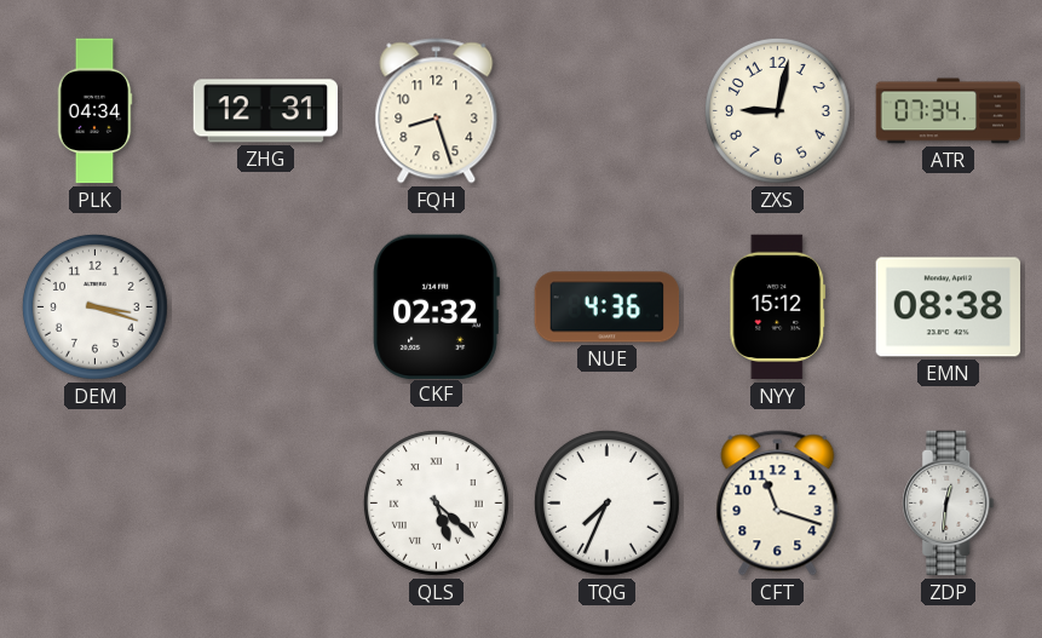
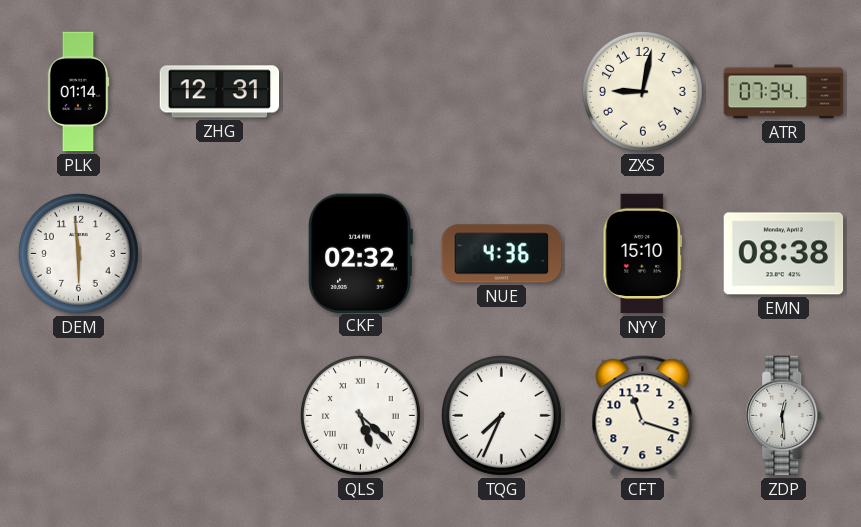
PLK: 04:34 -> 01:14 (78, 92)
FQH: 8:27 -> none (437, 111)
DEM: 3:18 -> 5:59 (79, 254)
NYY: 15:12 -> 15:10 (643, 254)
ZDP: 12:31 -> 12:29 (784, 416)
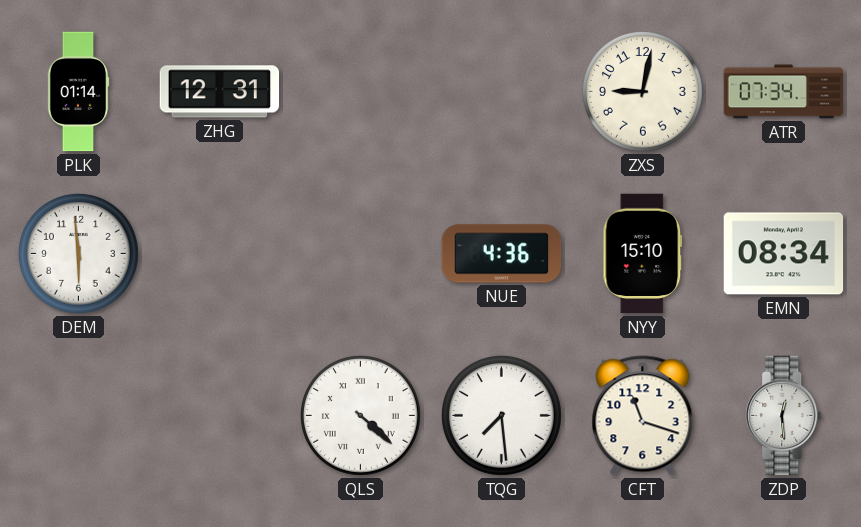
CKF: 02:32 -> none (360, 253)
EMN: 08:38 -> 08:34 (784, 254)
QLS: 5:22 -> 4:22 (361, 416)
TQG: 7:34 -> 7:29 (502, 416)
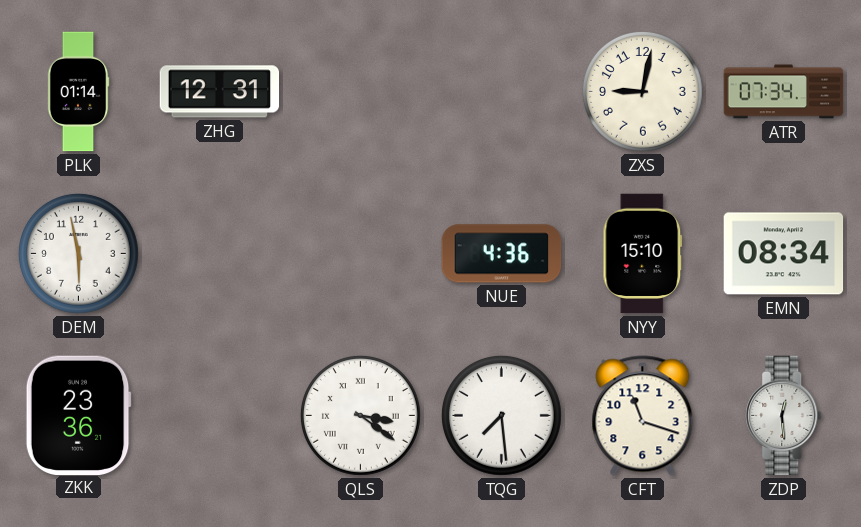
DEM: 5:59 -> 5:58 (79, 254)
ZKK: none -> 23:36 (78, 415)
QLS: 4:22 -> 3:21 (361, 416)
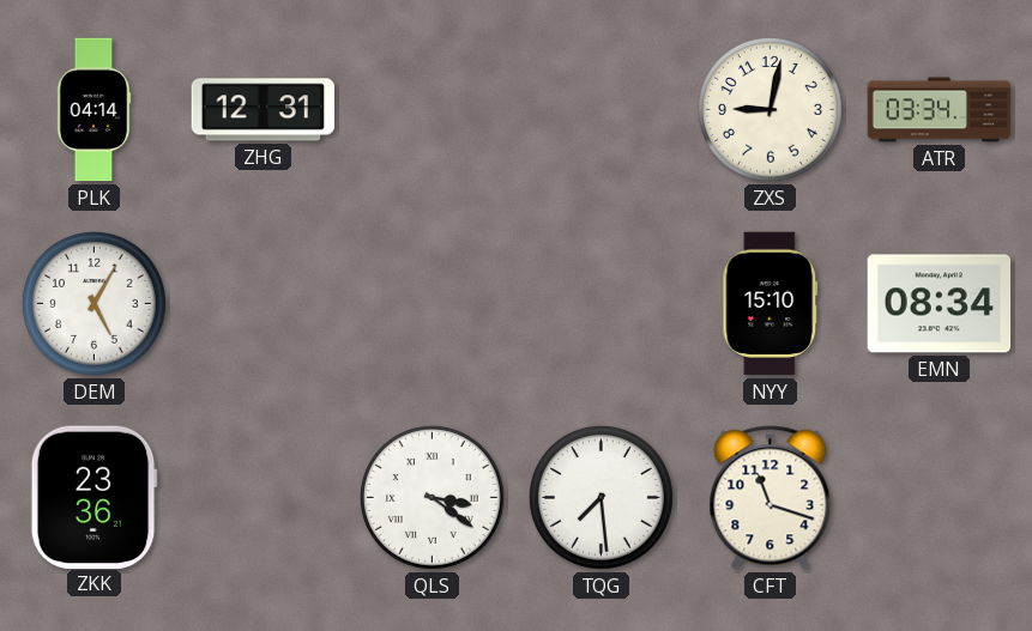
PLK: 01:14 -> 04:14 (93, 110)
ATR: 07:34 -> 03:34 (940, 110)
DEM: 5:58 -> 5:05 (95, 304)
NUE: 4:36 -> none (502, 254)
ZDP: 12:29 -> none (784, 416)
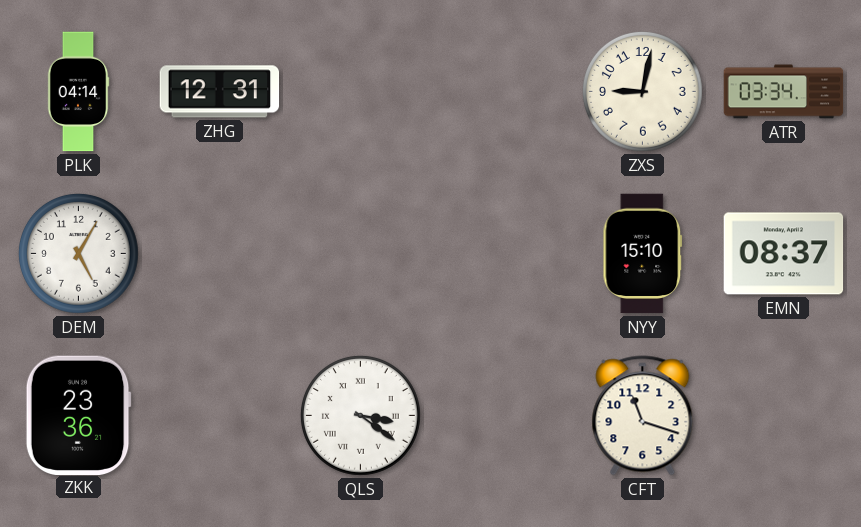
EMN: 08:34 -> 08:37 (784, 254)
TQG: 7:29 -> none (602, 498)
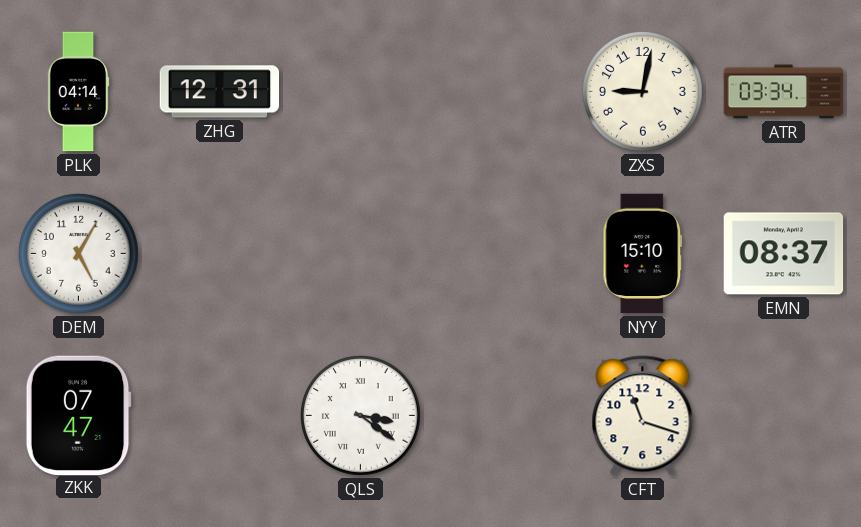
ZKK: 23:36 -> 07:47 (78, 415)
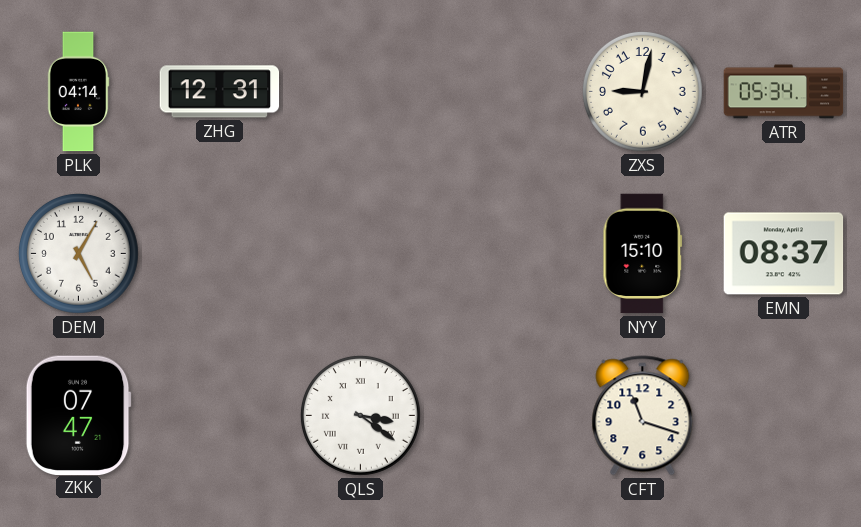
ATR: 03:34 -> 05:34 (784, 92)
